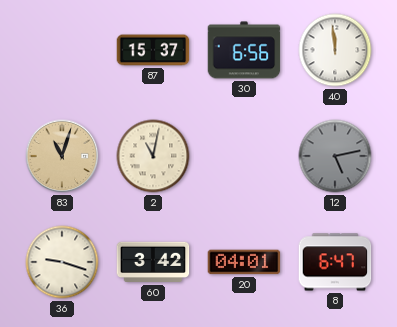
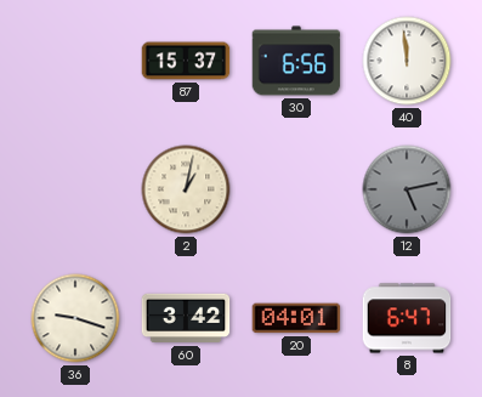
83: 11:03 -> none (62, 156)
2: 11:02 -> 1:02 (186, 189)
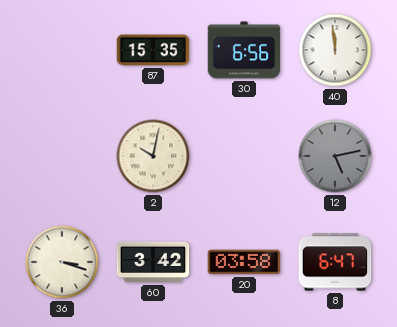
87: 15:37 -> 15:35 (153, 50)
2: 1:02 -> 10:02 (153, 156)
36: 9:18 -> 3:18 (62, 262)
20: 04:01 -> 03:58 (244, 262)
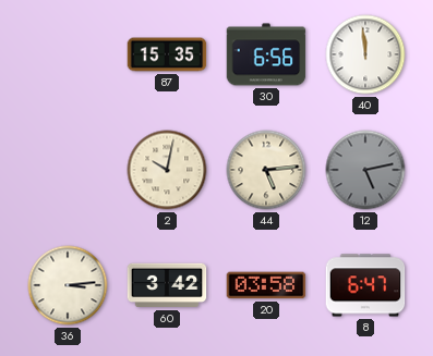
44: none -> 5:14 (266, 170)
36: 3:18 -> 3:14 (68, 285)
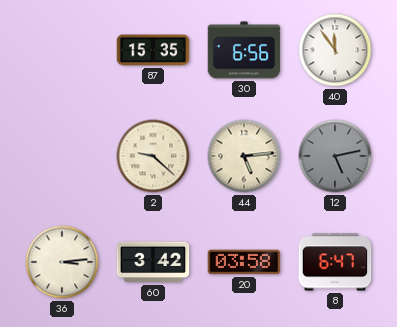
40: 11:59 -> 11:54 (335, 50)
2: 10:02 -> 9:22 (153, 156)
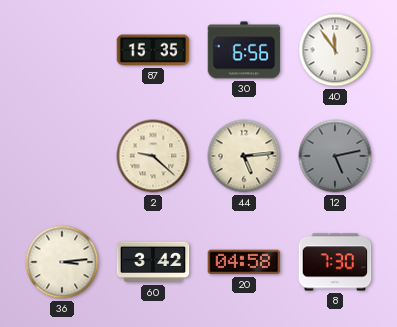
20: 03:58 -> 04:58 (244, 262)
8: 6:47 -> 7:30 (335, 262)
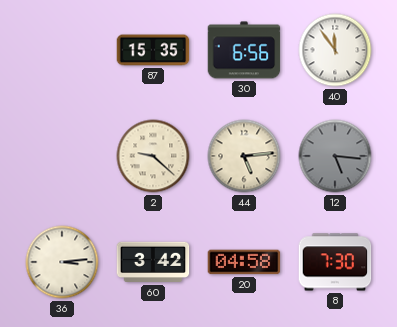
12: 5:13 -> 5:16 (335, 156)
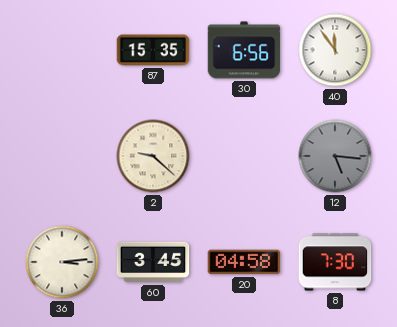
44: 5:14 -> none (244, 156)
60: 3:42 -> 3:45 (153, 262)
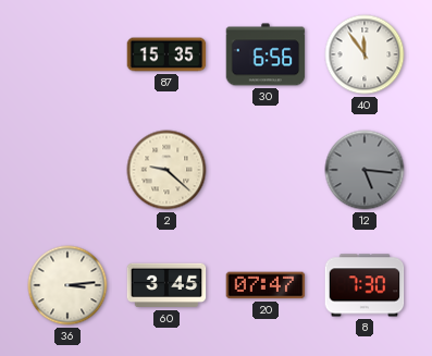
20: 04:58 -> 07:47 (266, 285)
